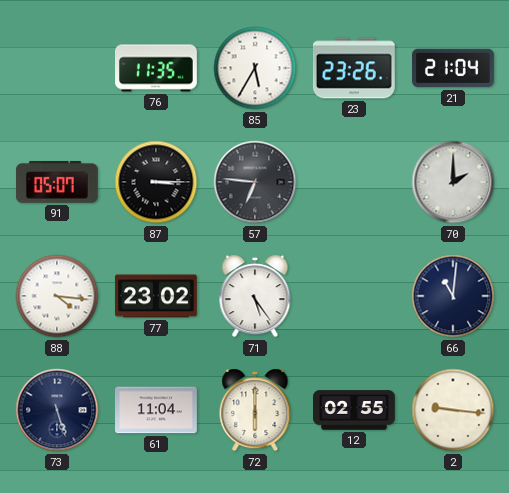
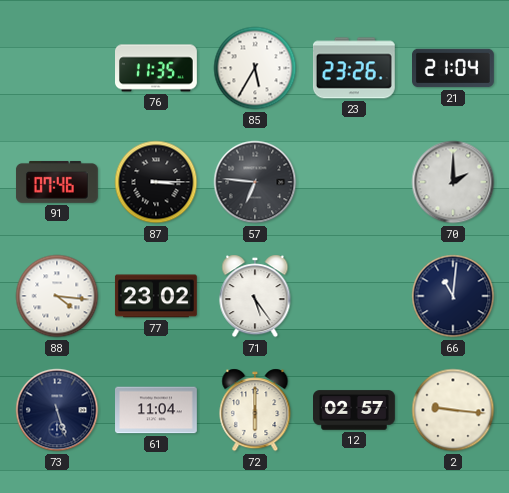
91: 05:07 -> 07:46 (57, 182)
12: 02:55 -> 02:57 (355, 410)
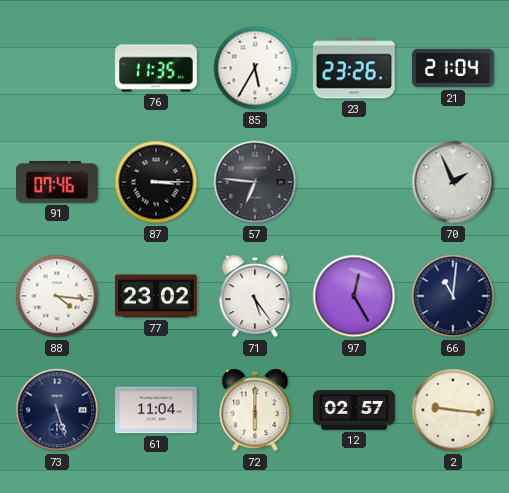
70: 2:00 -> 1:56 (453, 182)
97: none -> 12:25 (354, 296)
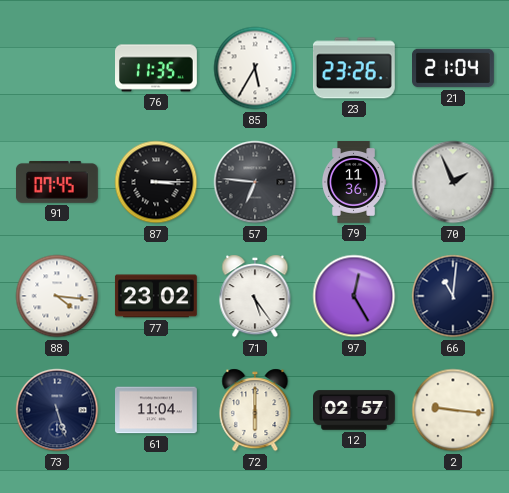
91: 07:46 -> 07:45 (57, 182)
79: none -> 11:36 (354, 183)
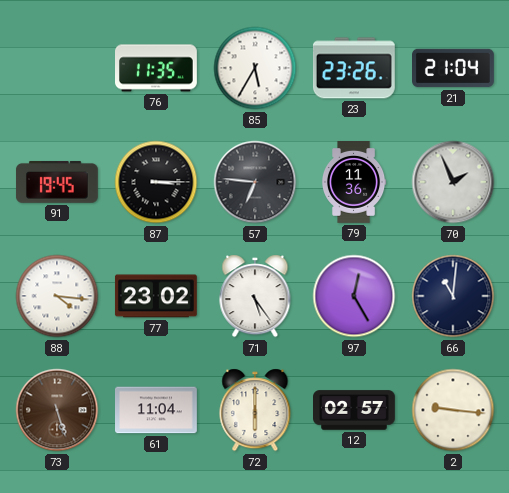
91: 07:45 -> 19:45 (57, 182)
73 dial: navy -> brown (57, 410)
